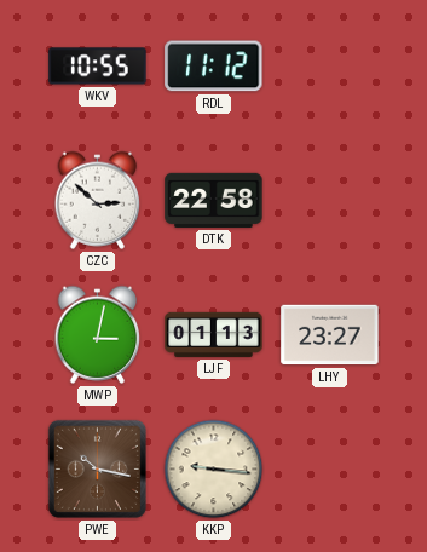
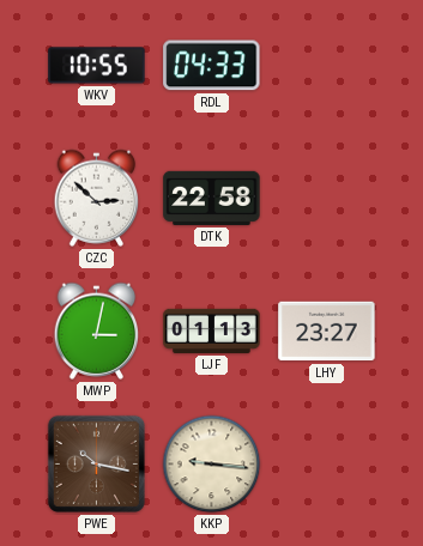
RDL: 11:12 -> 04:33 (212, 66)
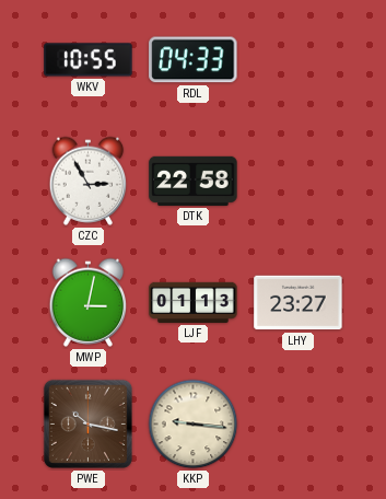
CZC: 2:52 -> 2:55 (89, 181)
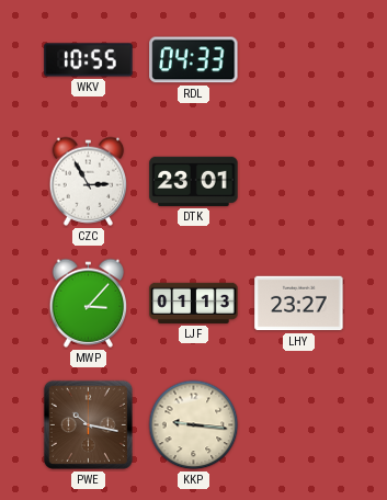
DTK: 22:58 -> 23:01 (194, 181)
MWP: 3:02 -> 3:07 (89, 303)
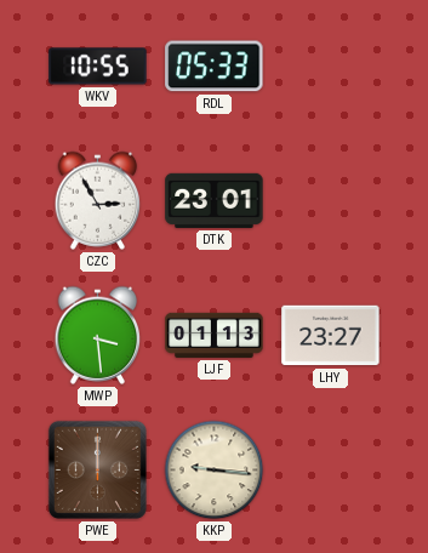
RDL: 04:33 -> 05:33 (215, 67)
MWP: 3:07 -> 3:29 (98, 335)
PWE: 10:17 -> 12:00 (97, 469)
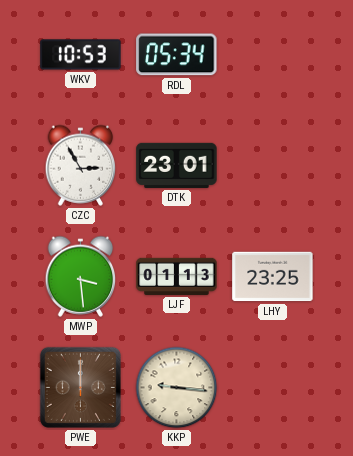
WKV: 10:55 -> 10:53 (81, 55)
RDL: 05:33 -> 05:34 (177, 55)
LHY: 23:27 -> 23:25 (273, 277)
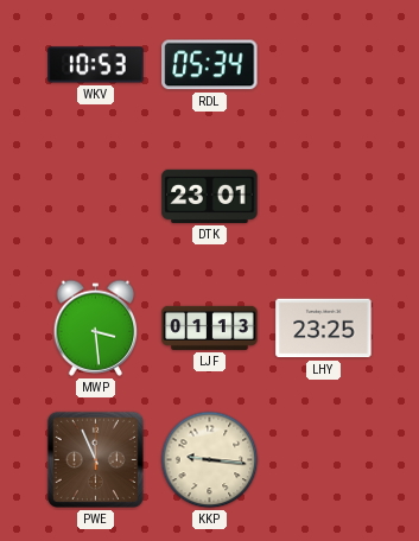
CZC: 2:55 -> none (81, 165)
PWE: 12:00 -> 11:56 (95, 459)
